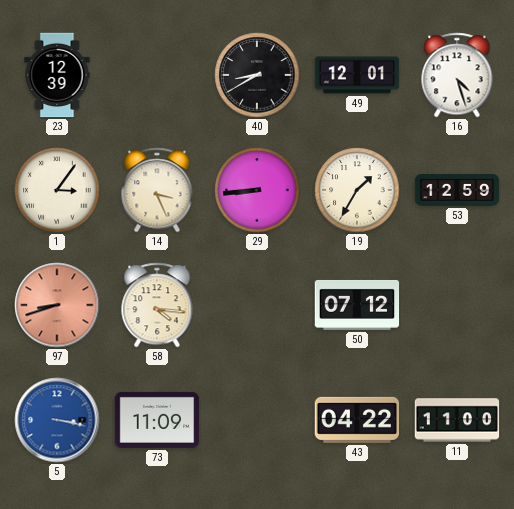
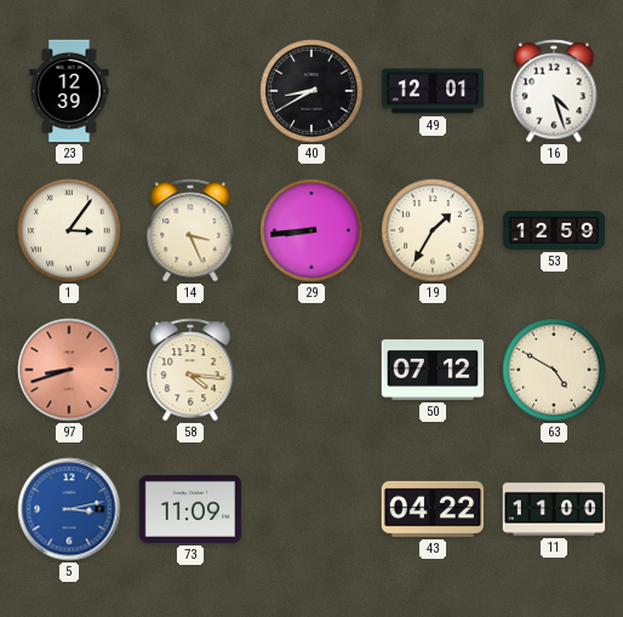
63: none -> 4:50 (554, 370)
5: 3:17 -> 3:13 (69, 509)
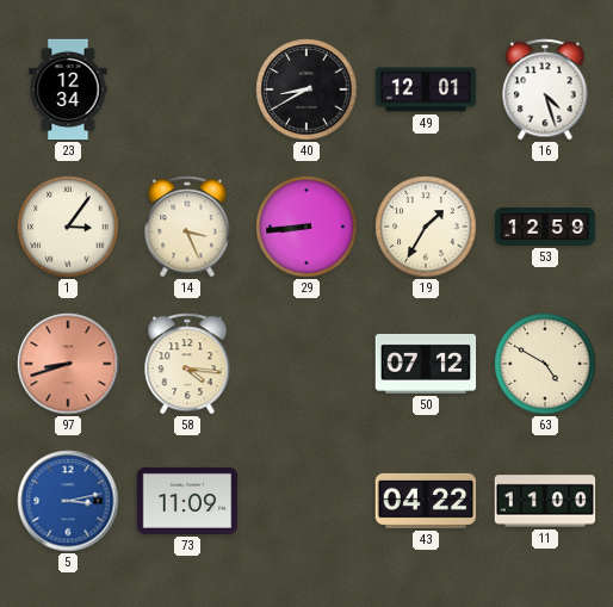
23: 12:39 -> 12:34 (68, 89)
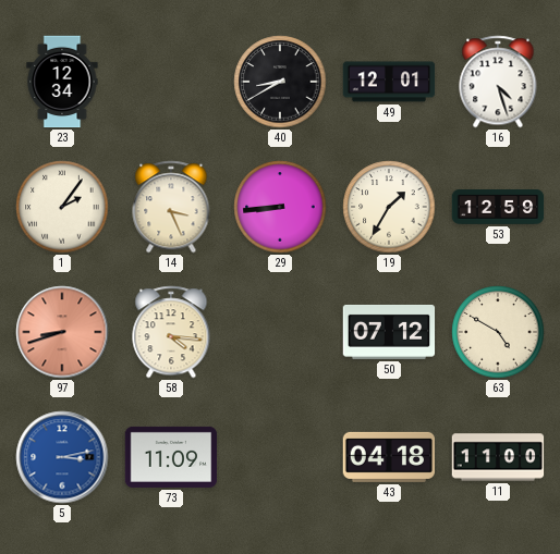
1: 3:06 -> 2:06 (62, 207)
43: 04:22 -> 04:18 (389, 457)
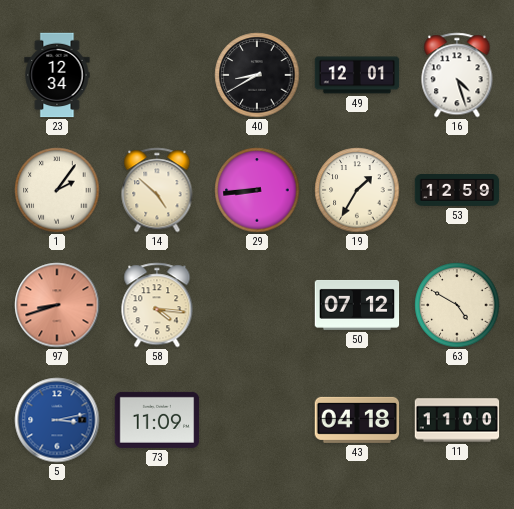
14: 3:26 -> 4:52 (157, 190)
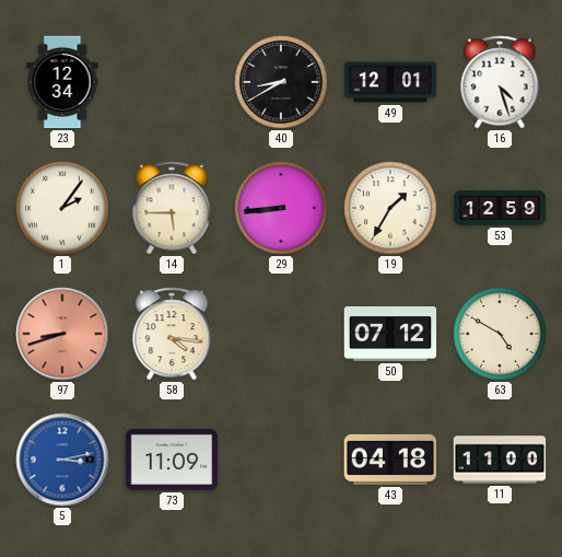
14: 4:52 -> 5:45 (172, 208)
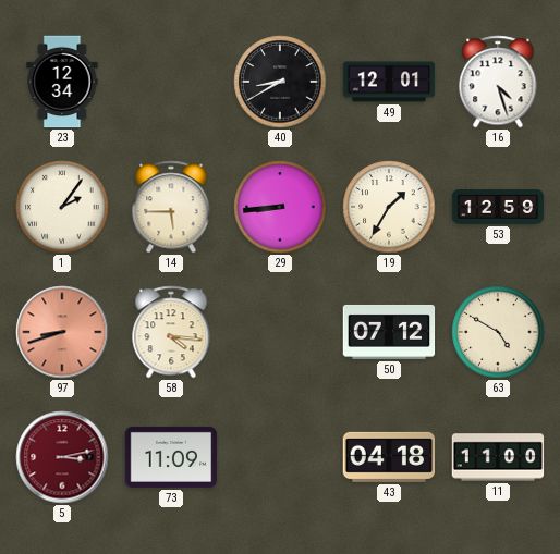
5 dial: blue -> burgundy (62, 457)
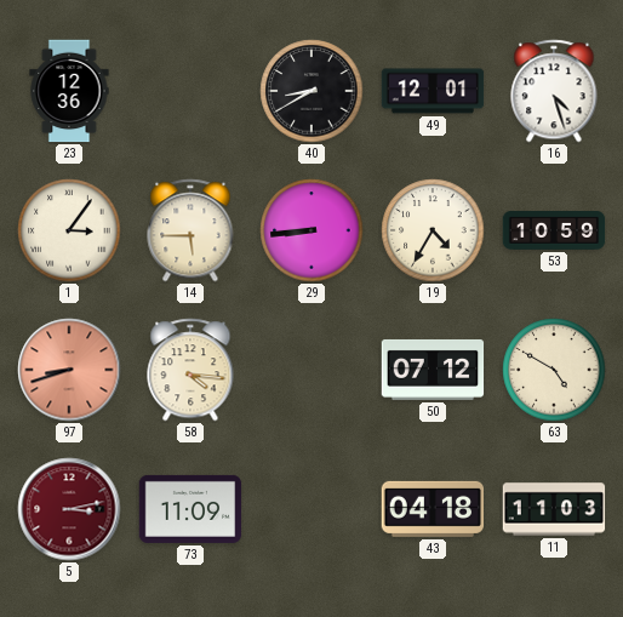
23: 12:34 -> 12:36 (69, 91)
1: 2:06 -> 3:06 (69, 230)
19: 1:35 -> 4:35 (433, 230)
53: 12:59 -> 10:59 (554, 232)
11: 11:00 -> 11:03 (554, 509)
